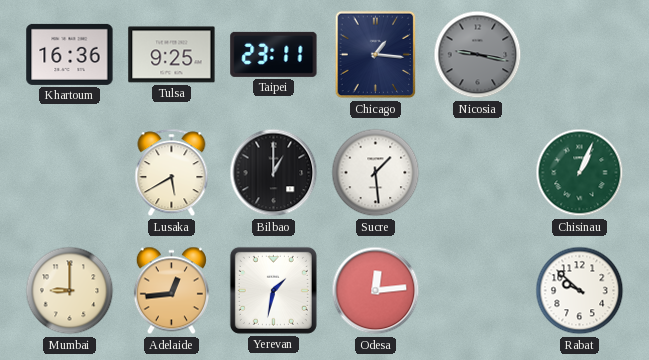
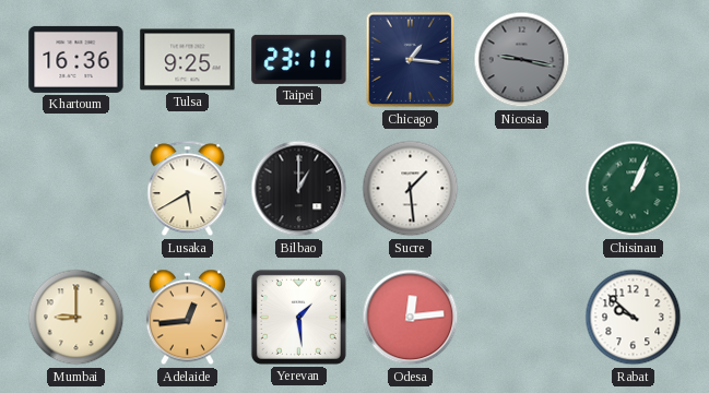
Yerevan: 1:32 -> 1:29 (298, 317)
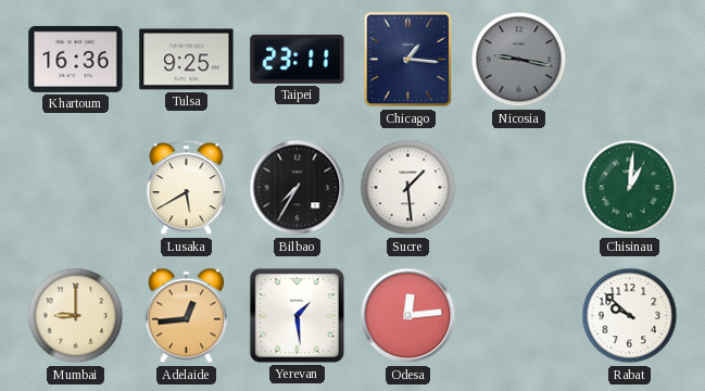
Bilbao: 1:00 -> 7:35 (298, 188)
Chisinau: 1:04 -> 1:01 (630, 188)
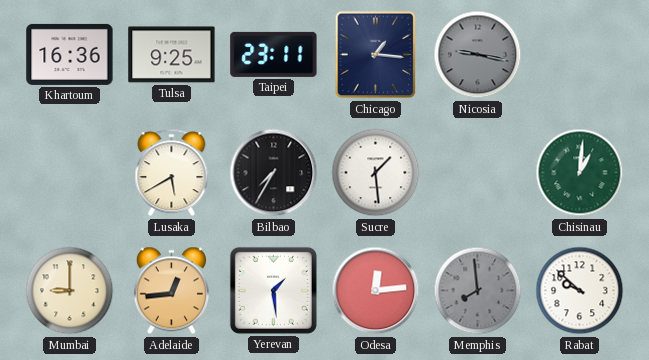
Memphis: none -> 7:59 (478, 291)
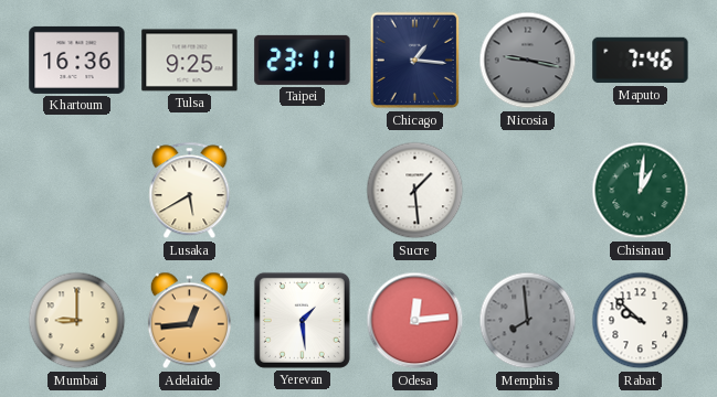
Maputo: none -> 7:46 (641, 61)
Bilbao: 7:35 -> none (274, 173)
